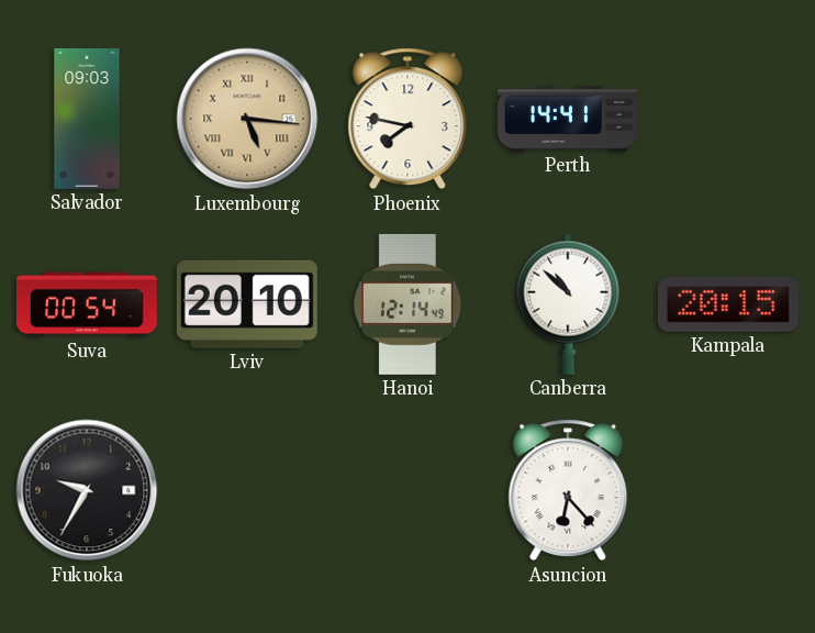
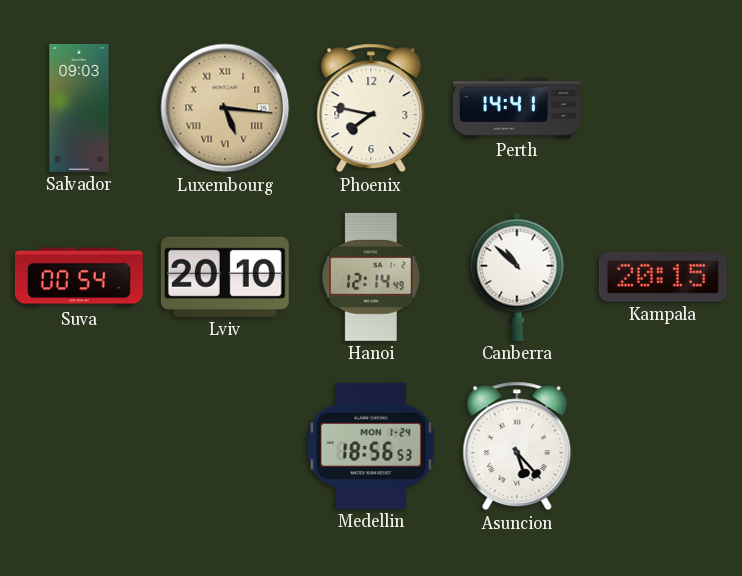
Fukuoka: 9:35 -> none (87, 490)
Medellin: none -> 18:56 (371, 446)
Asuncion: 6:23 -> 5:23 (517, 446)
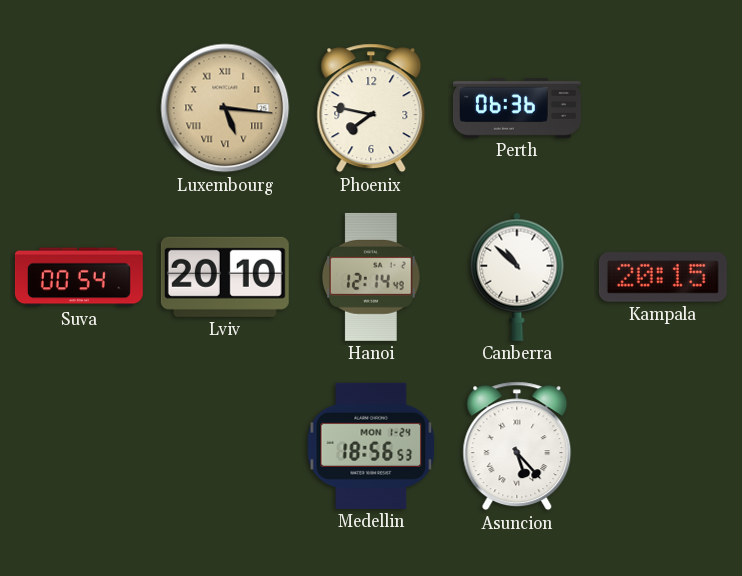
Salvador: 09:03 -> none (79, 108)
Perth: 14:41 -> 06:36 (517, 109)
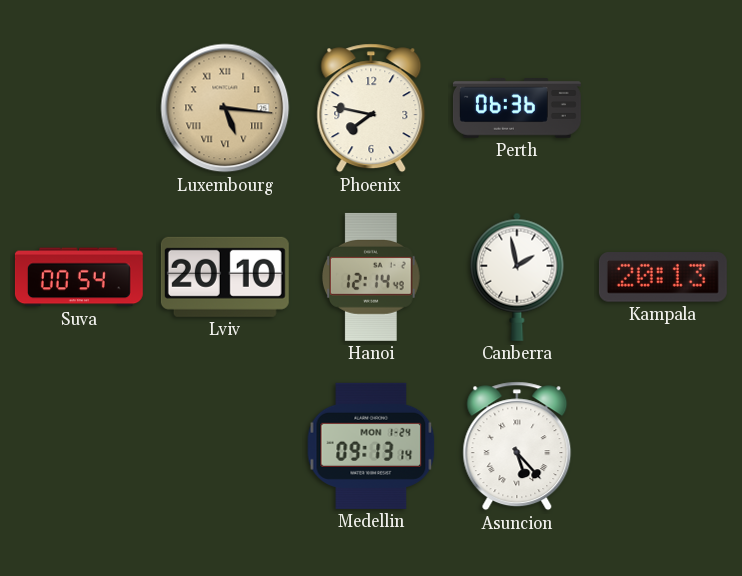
Canberra: 10:52 -> 1:58 (517, 277)
Kampala: 20:15 -> 20:13 (663, 277)
Medellin: 18:56 -> 09:13 (371, 446)
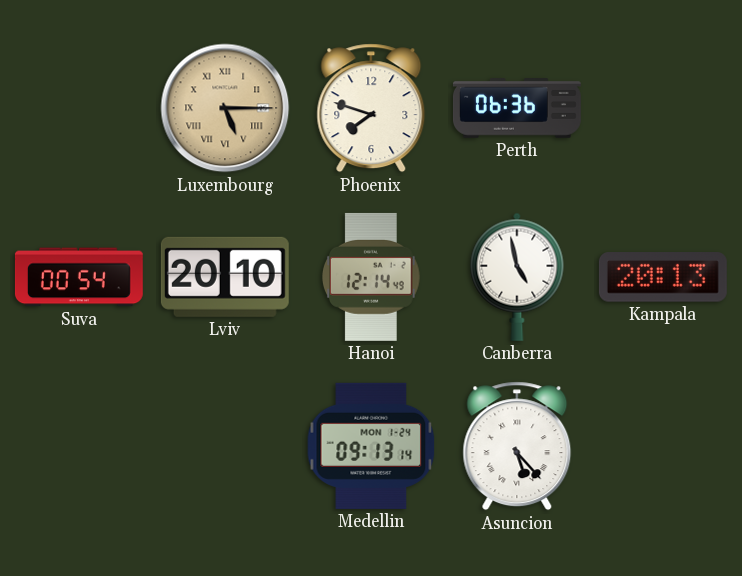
Luxembourg: 5:16 -> 5:15 (225, 108)
Phoenix: 7:47 -> 7:48 (371, 108)
Canberra: 1:58 -> 4:58 (517, 277)
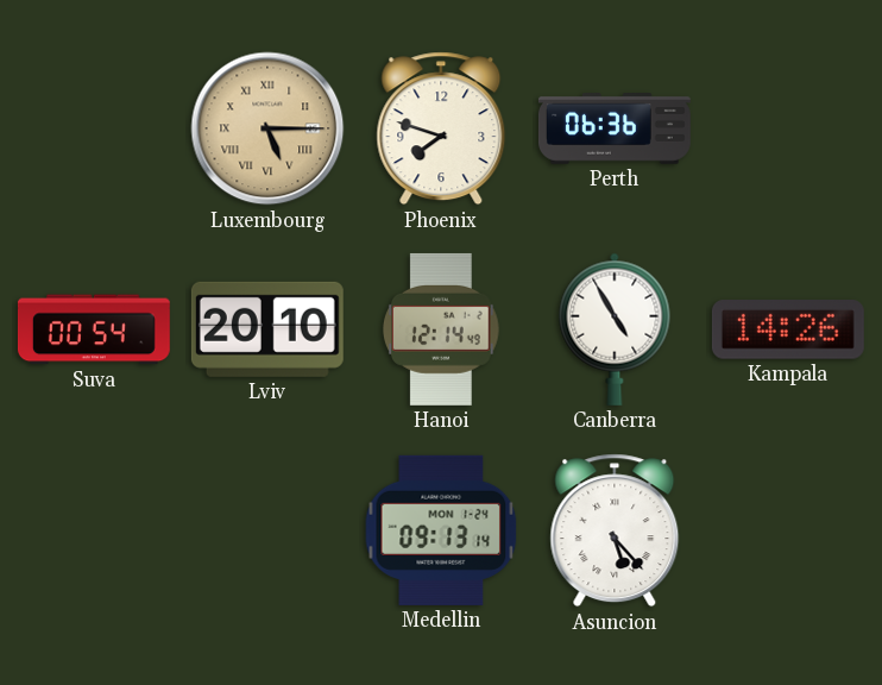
Canberra: 4:58 -> 4:55 (615, 329)
Kampala: 20:13 -> 14:26 (788, 329)
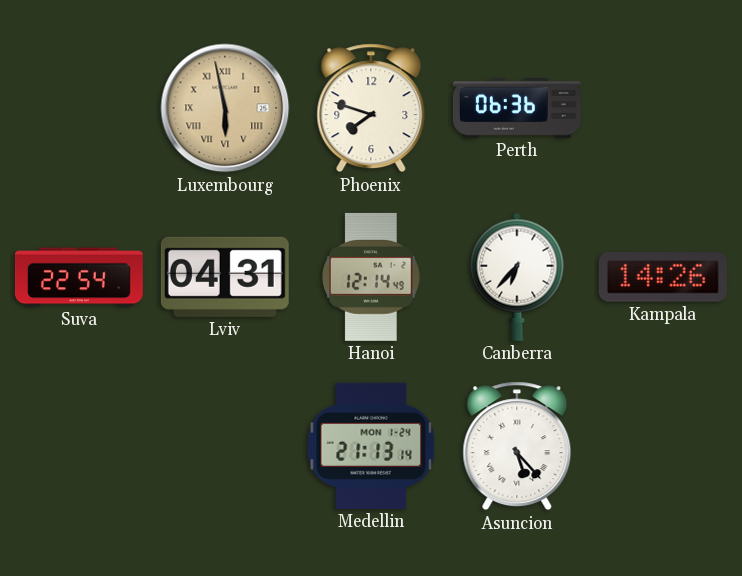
Luxembourg: 5:15 -> 5:58 (225, 108)
Suva: 00:54 -> 22:54 (79, 277)
Lviv: 20:10 -> 04:31 (225, 277)
Canberra: 4:55 -> 6:37 (517, 277)
Medellin: 09:13 -> 21:13 (371, 446)
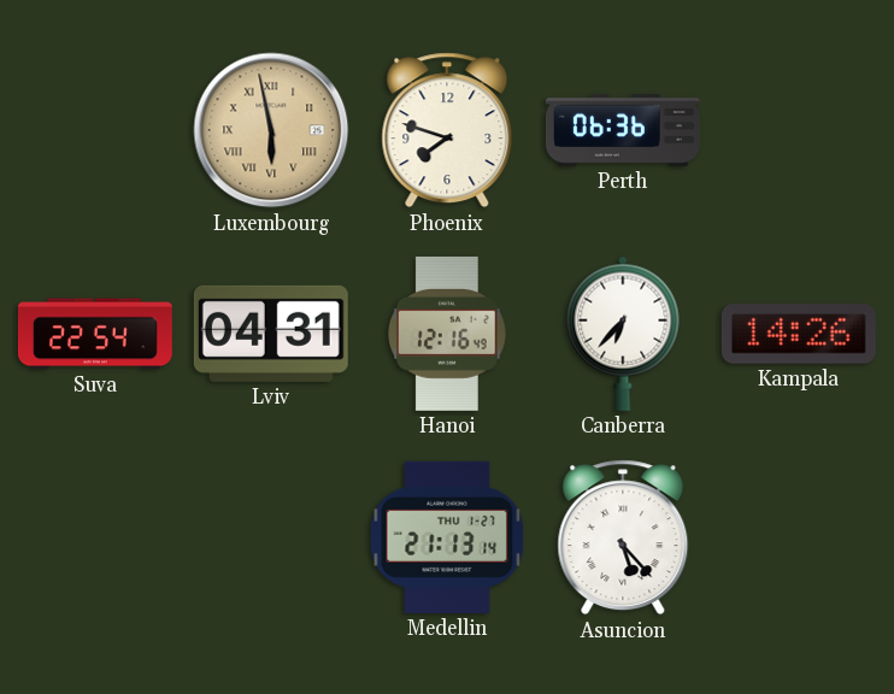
Hanoi: 12:14 -> 12:16 (447, 334)
Medellin date: MON 1-24 -> THU 1-27 (447, 537)
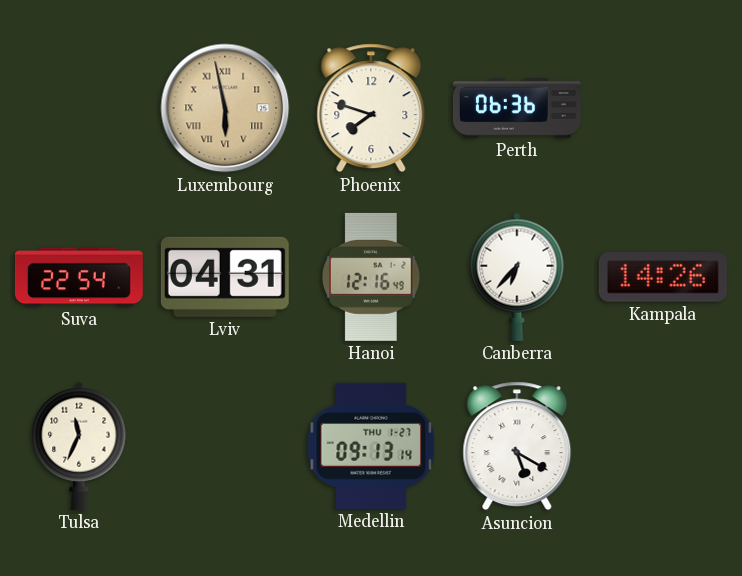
Tulsa: none -> 11:34 (79, 446)
Medellin: 21:13 -> 09:13 (371, 446)
Asuncion: 5:23 -> 5:20 (517, 446)
